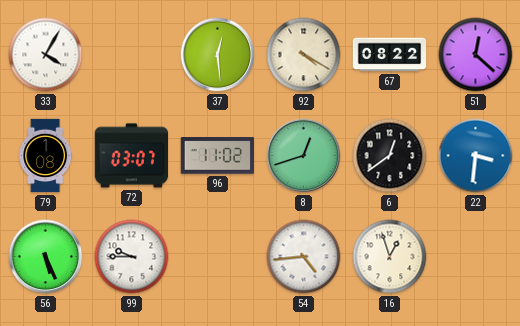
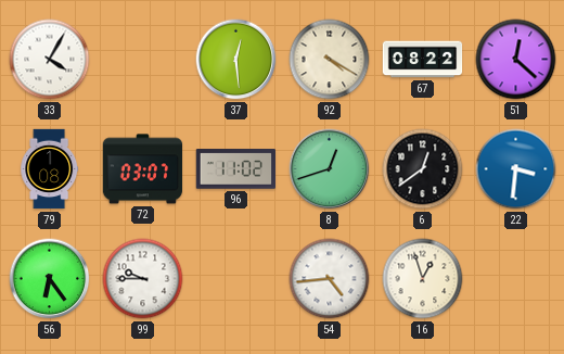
56: 5:26 -> 6:24 (50, 279)
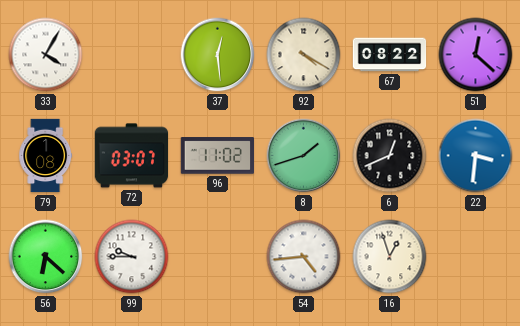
8: 12:42 -> 1:42 (304, 156)
6: 12:39 -> 12:41 (390, 156)
56: 6:24 -> 6:22 (46, 257)
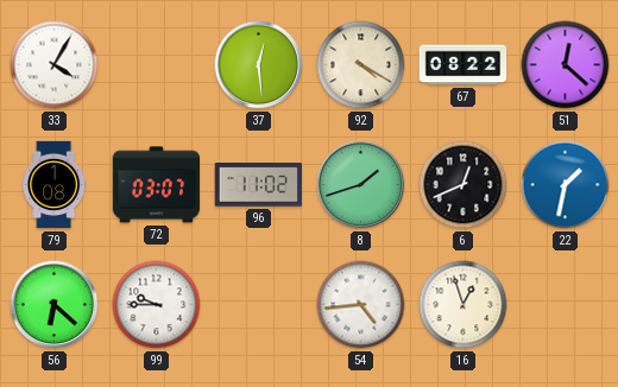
22: 3:31 -> 1:32 (566, 185)
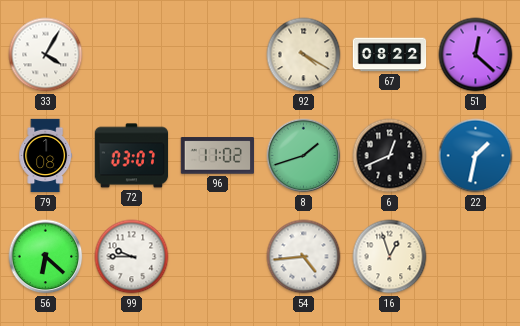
37: 12:29 -> none (259, 65)
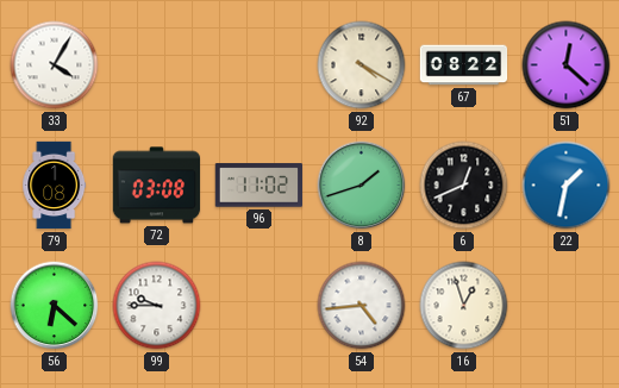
72: 03:07 -> 03:08 (157, 186)
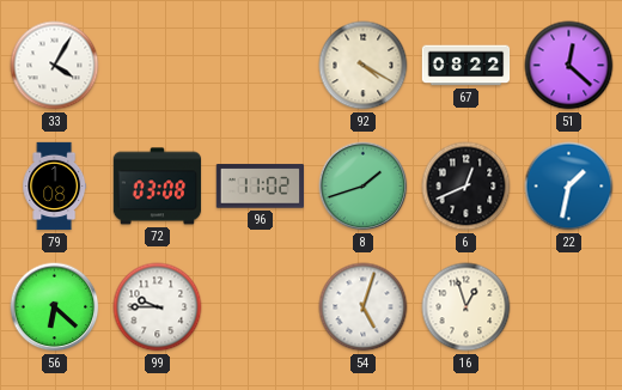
54: 4:44 -> 5:03 (364, 307)
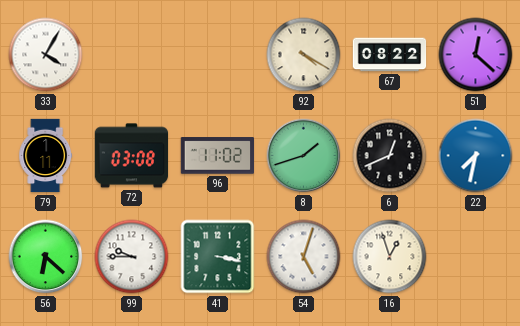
79: 1:08 -> 1:11 (46, 156)
22: 1:32 -> 7:32 (476, 156)
41: none -> 3:17 (218, 257)
